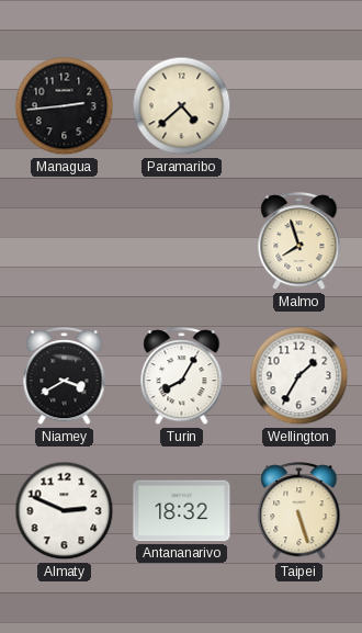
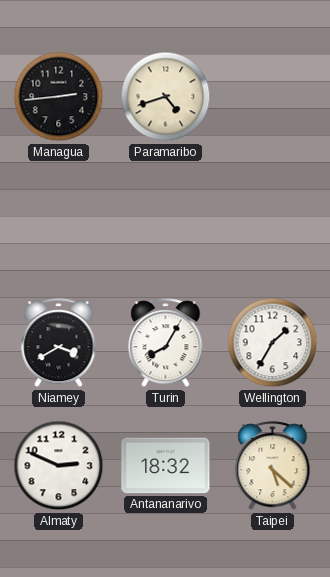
Paramaribo: 4:38 -> 4:42 (166, 97)
Malmo: 7:57 -> none (299, 241)
Taipei: 5:27 -> 5:22 (273, 466)
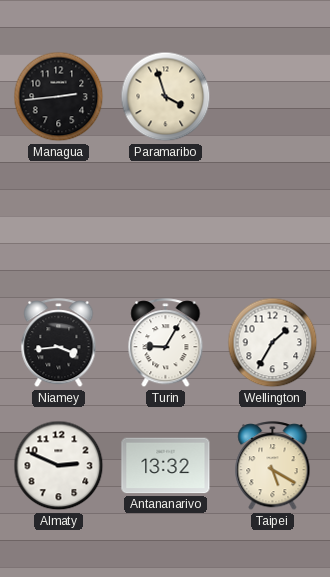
Paramaribo: 4:42 -> 3:57 (166, 97)
Niamey: 3:40 -> 3:44 (59, 343)
Turin: 8:05 -> 9:05 (166, 343)
Antananarivo: 18:32 -> 13:32 (166, 466)
Taipei: 5:22 -> 5:20 (273, 466)
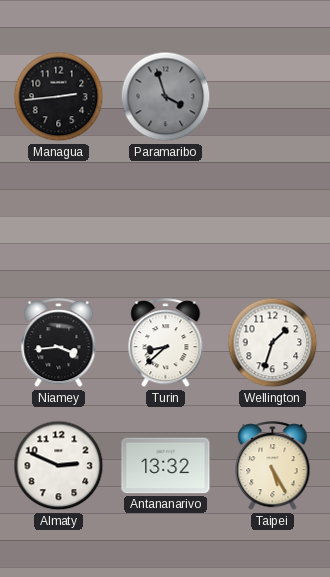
Paramaribo dial: cream -> grey (166, 97)
Turin: 9:05 -> 8:38 (166, 343)
Wellington: 1:35 -> 1:33 (273, 343)
Taipei: 5:20 -> 5:25 (273, 466)
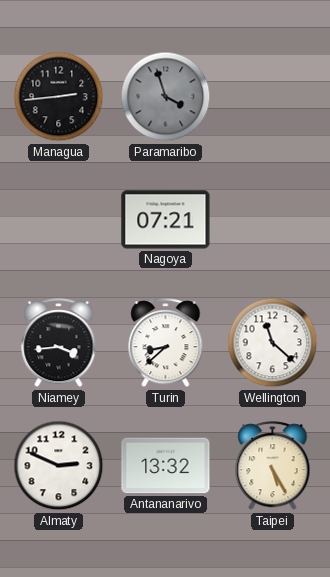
Nagoya: none -> 07:21 (166, 220)
Wellington: 1:33 -> 11:22 (273, 343)
